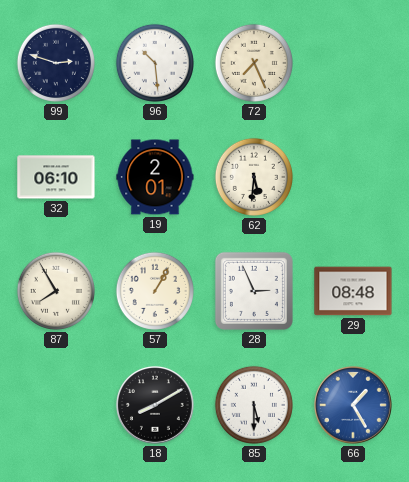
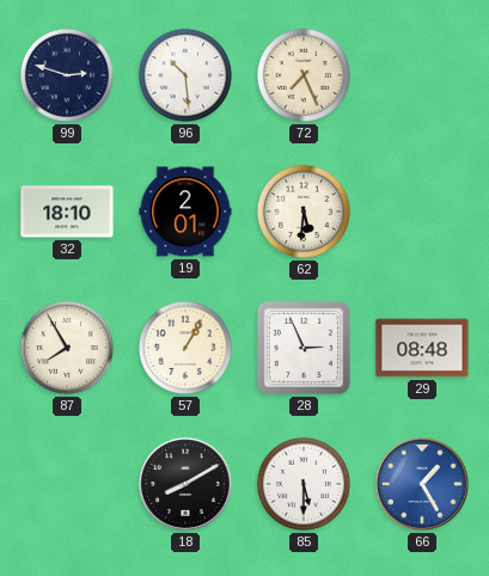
32: 06:10 -> 18:10 (67, 212)
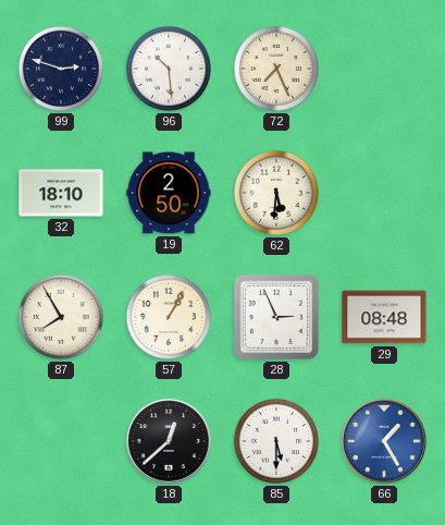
19: 2:01 -> 2:50 (169, 193)
18: 8:10 -> 12:38 (169, 441)
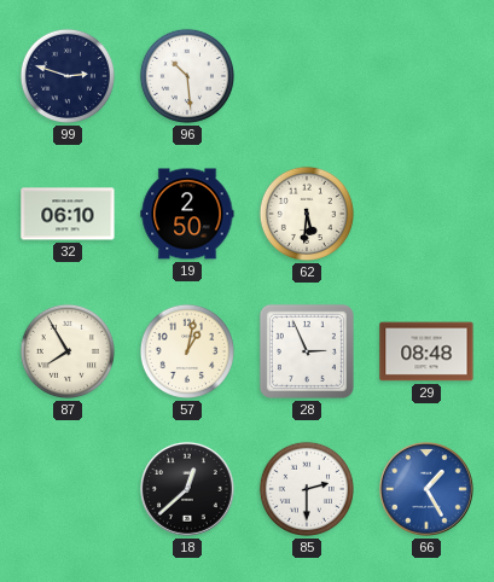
72: 7:26 -> none (276, 69)
32: 18:10 -> 06:10 (68, 214)
57: 1:05 -> 1:02 (187, 351)
85: 5:30 -> 2:30 (307, 489)
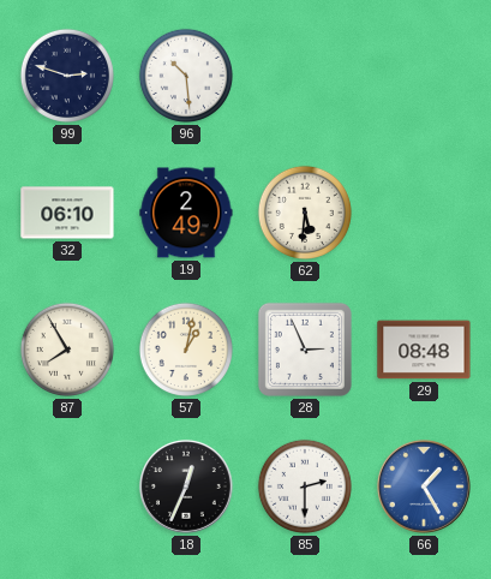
19: 2:50 -> 2:49 (186, 213)
18: 12:38 -> 12:34 (186, 487)
